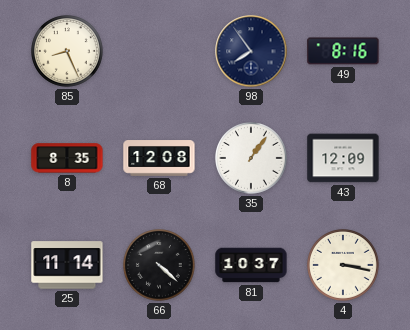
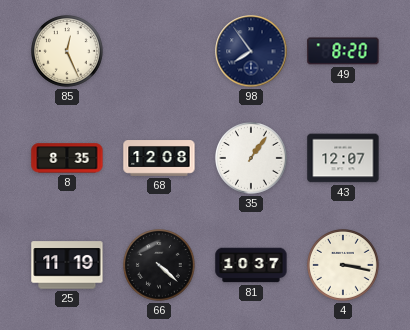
85: 8:26 -> 12:26 (68, 52)
49: 8:16 -> 8:20 (343, 51)
43: 12:09 -> 12:07 (343, 158)
25: 11:14 -> 11:19 (67, 265)
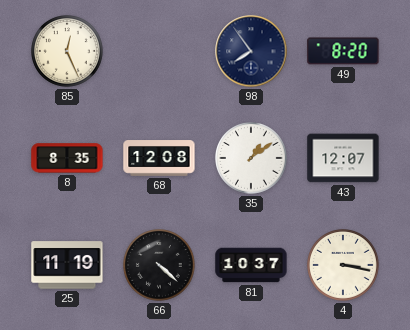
35: 1:06 -> 1:09 (252, 159)
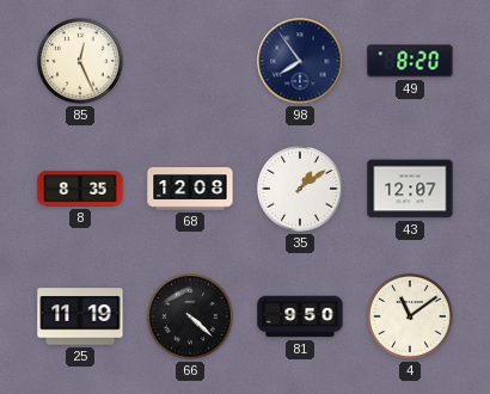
81: 10:37 -> 9:50 (300, 316)
4: 3:17 -> 11:09 (411, 318)
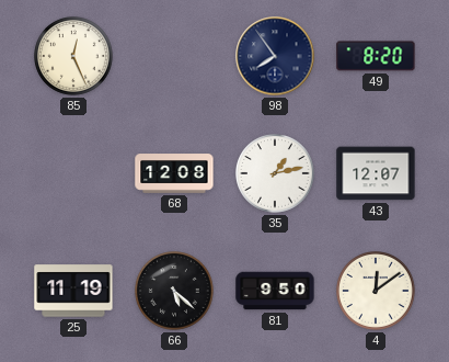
8: 8:35 -> none (80, 189)
35: 1:09 -> 1:13 (276, 174)
66: 4:22 -> 5:22 (175, 292)
4: 11:09 -> 12:09 (377, 292)
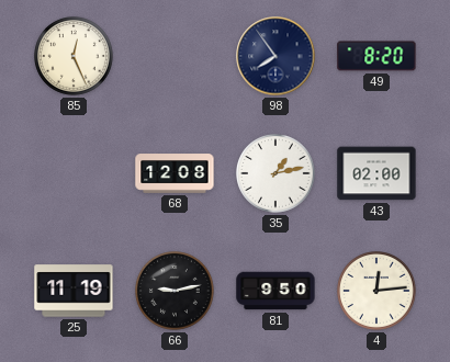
43: 12:07 -> 02:00 (376, 173)
66: 5:22 -> 9:13 (176, 292)
4: 12:09 -> 12:14 (378, 292)
